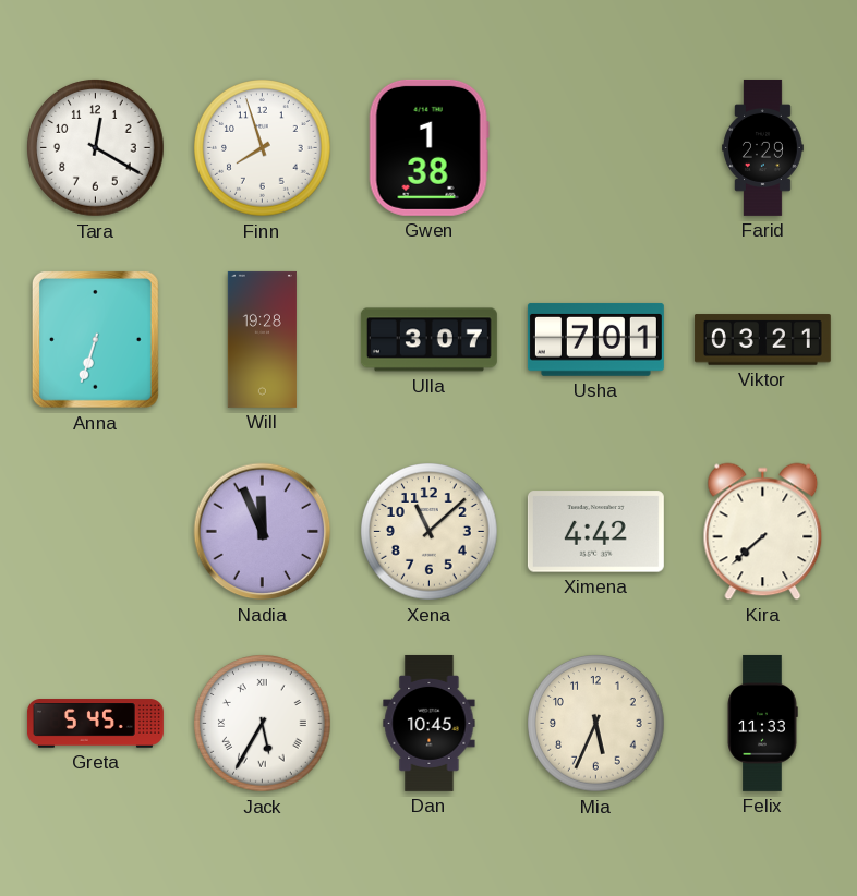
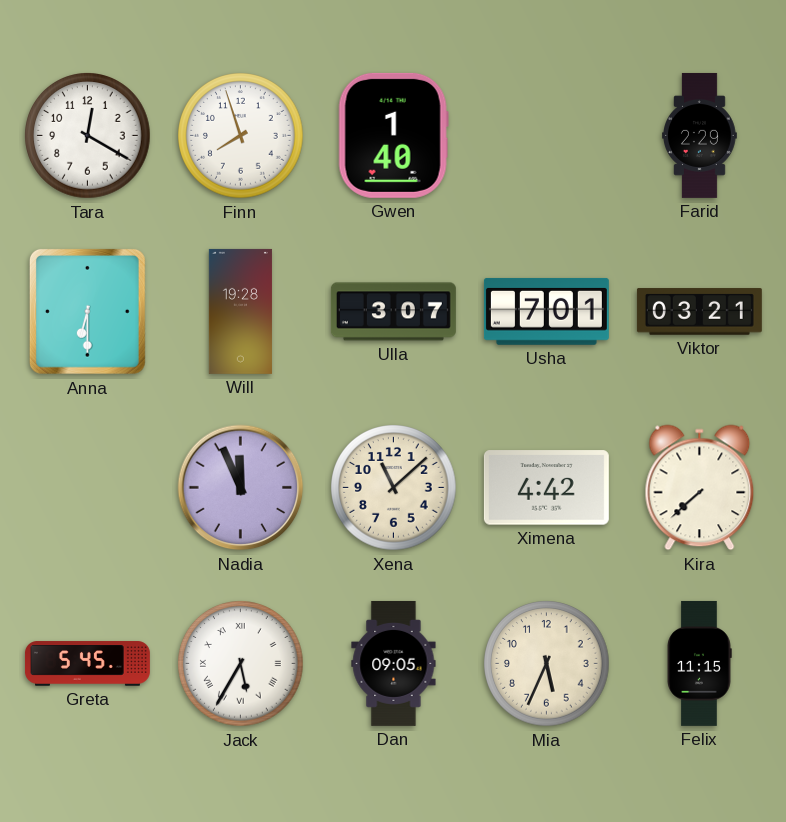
Gwen: 1:38 -> 1:40 (393, 135)
Anna: 6:33 -> 6:30 (87, 311)
Dan: 10:45 -> 09:05 (394, 663)
Felix: 11:33 -> 11:15 (699, 663)
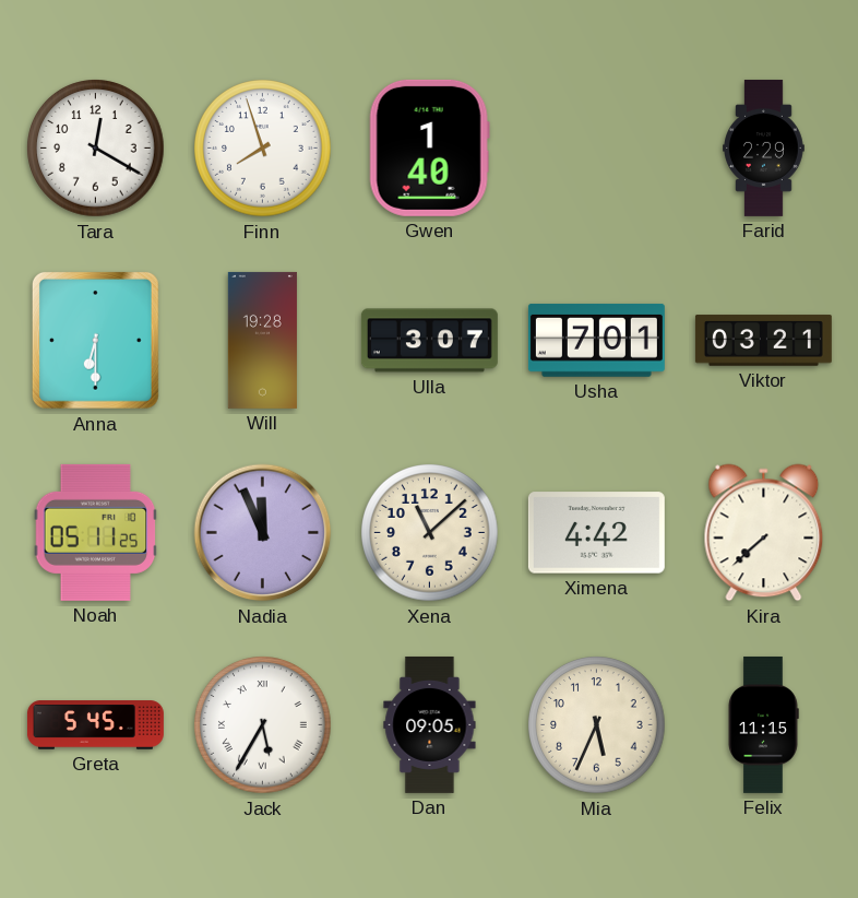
Noah: none -> 05:11 (96, 532)
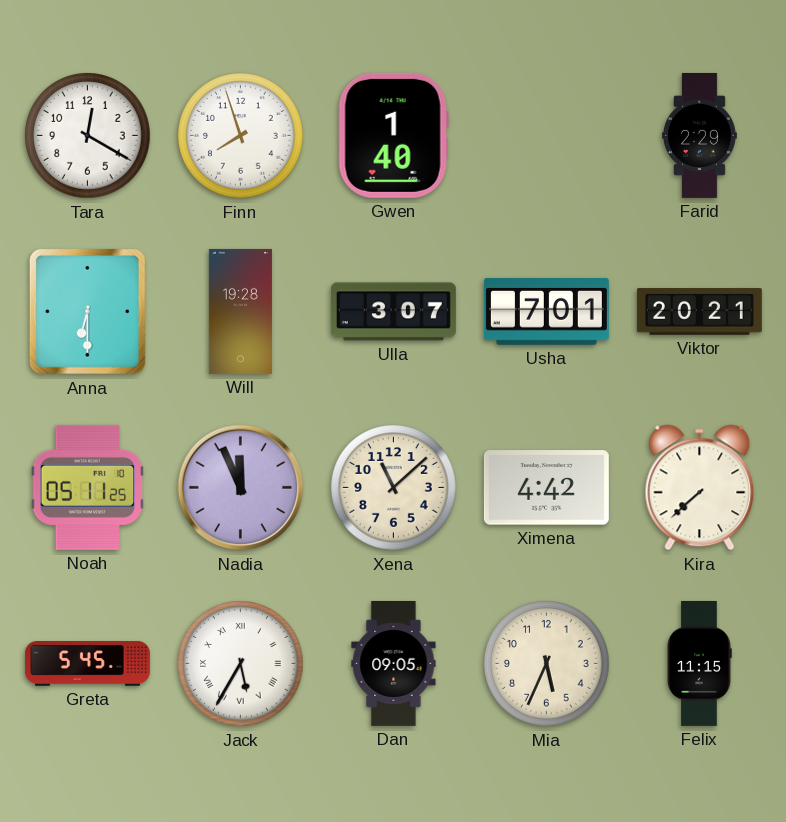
Viktor: 03:21 -> 20:21 (699, 312)
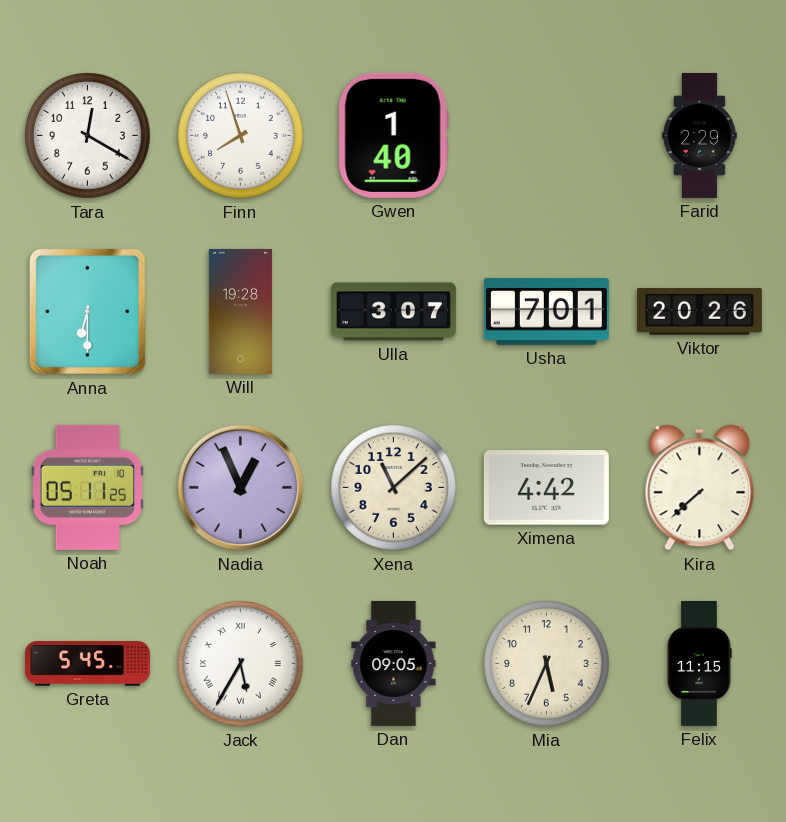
Viktor: 20:21 -> 20:26 (699, 312)
Nadia: 11:56 -> 12:56 (241, 488)
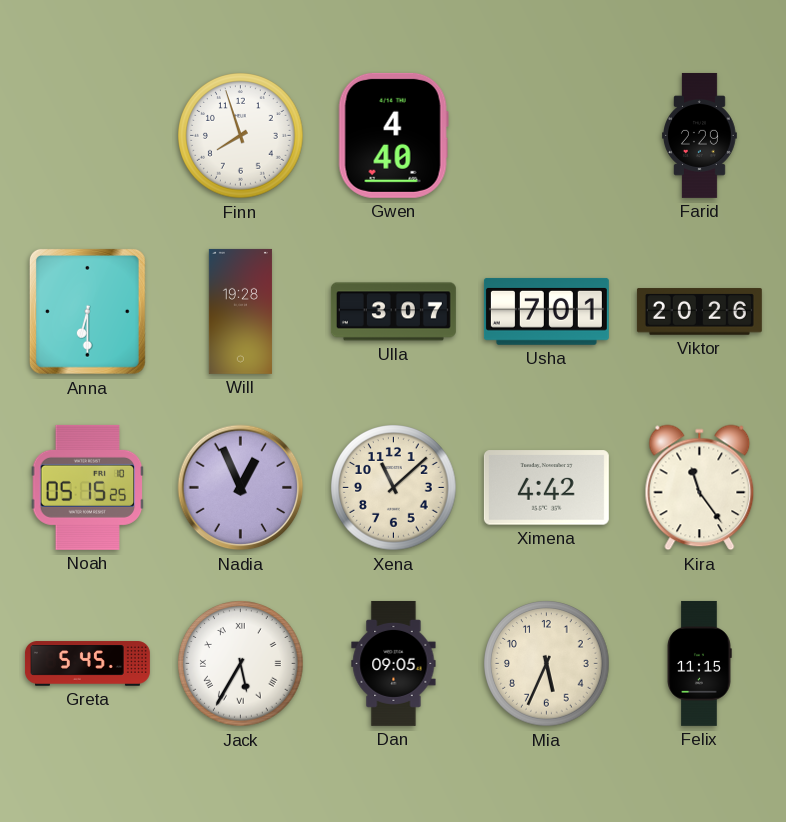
Tara: 12:20 -> none (88, 136)
Gwen: 1:40 -> 4:40 (393, 135)
Noah: 05:11 -> 05:15 (88, 487)
Kira: 7:38 -> 11:24 (700, 488)
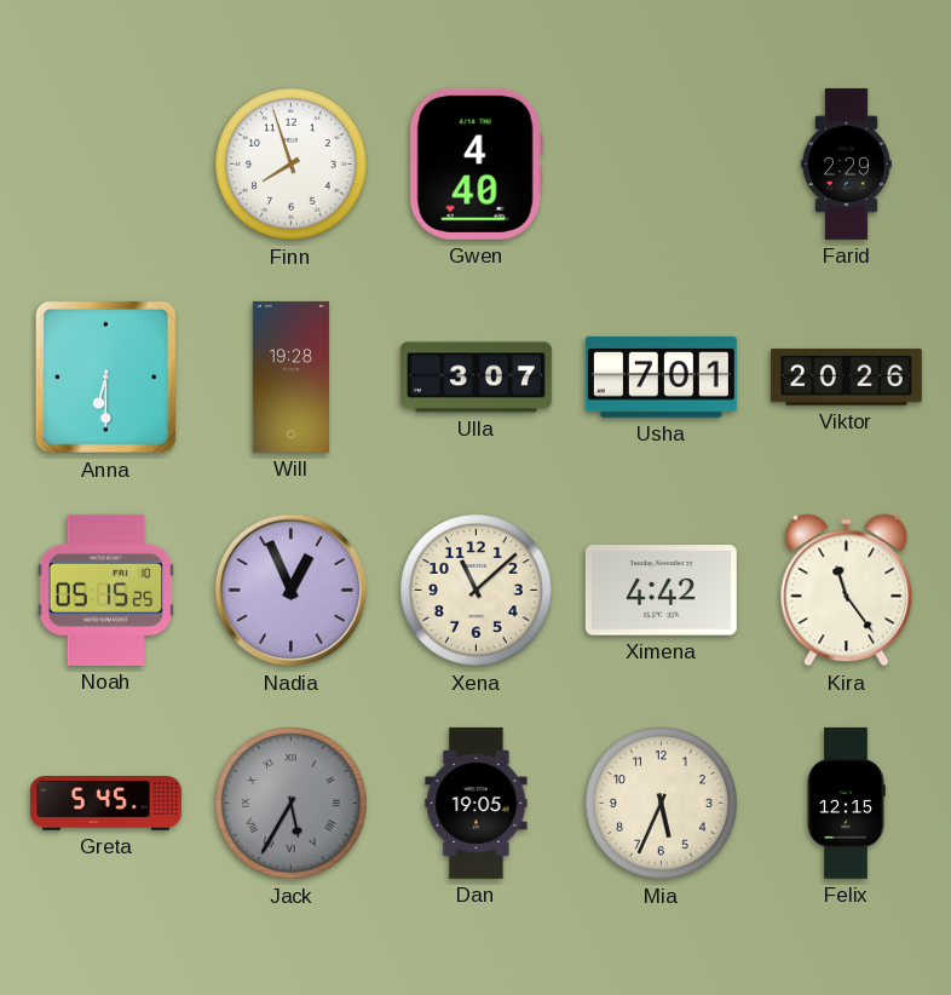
Jack dial: white -> grey (292, 804)
Dan: 09:05 -> 19:05 (477, 803)
Felix: 11:15 -> 12:15 (846, 803)
